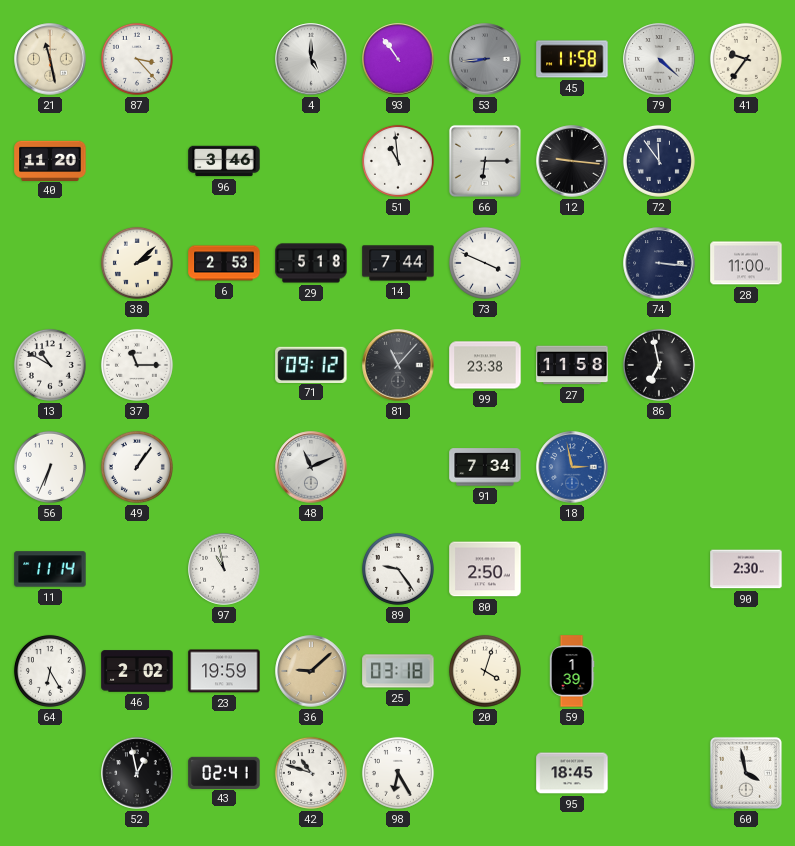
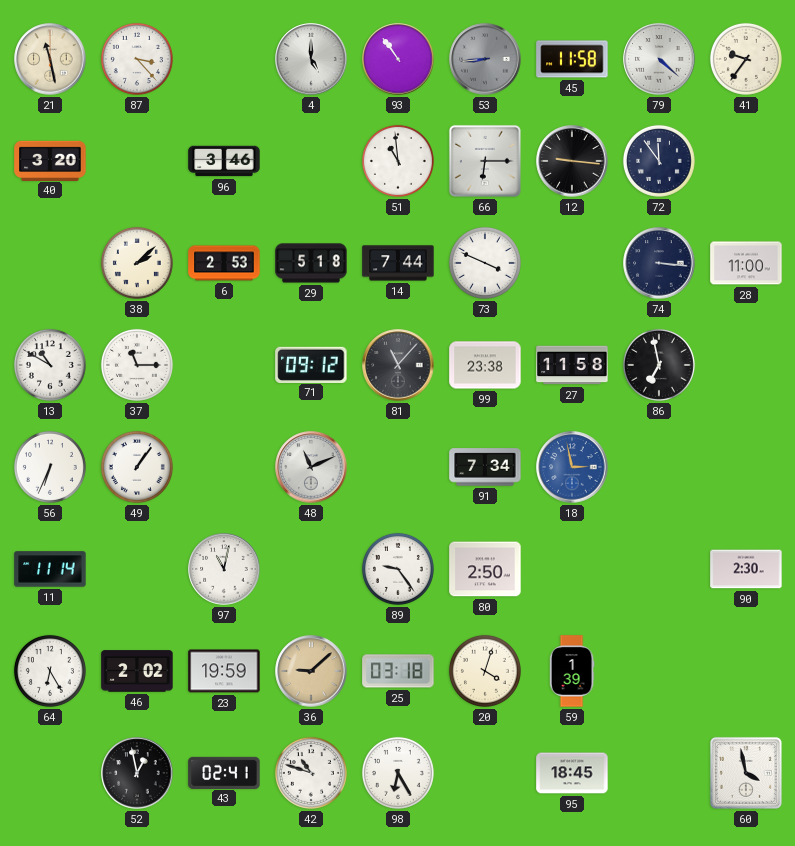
40: 11:20 -> 3:20 (50, 160)
97: 10:58 -> 11:02 (224, 569)
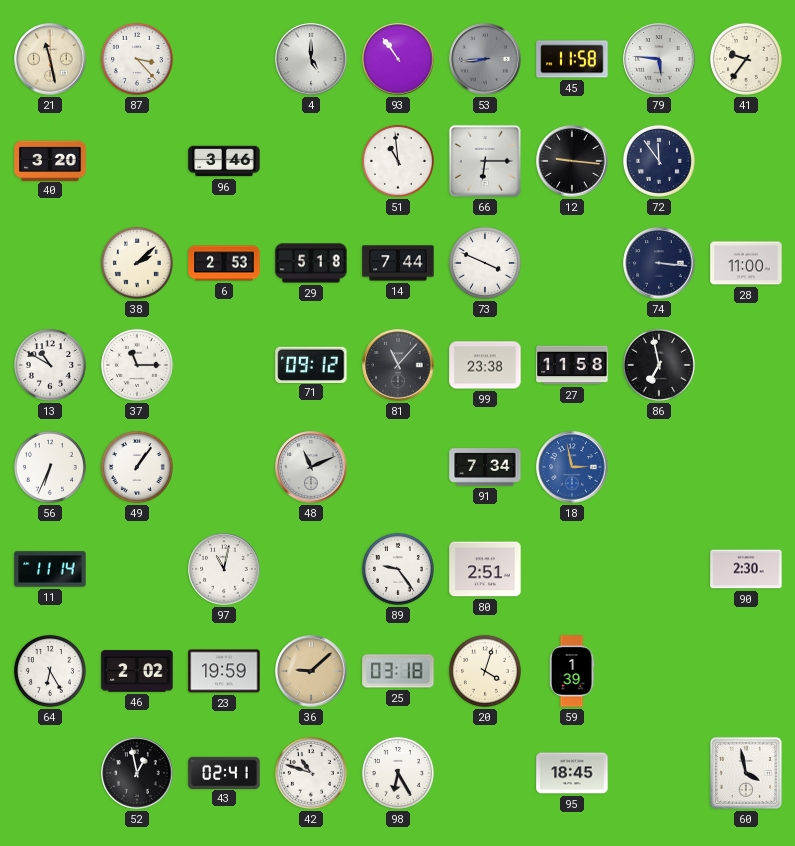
79: 4:22 -> 5:46 (659, 59)
80: 2:50 -> 2:51 (485, 569)
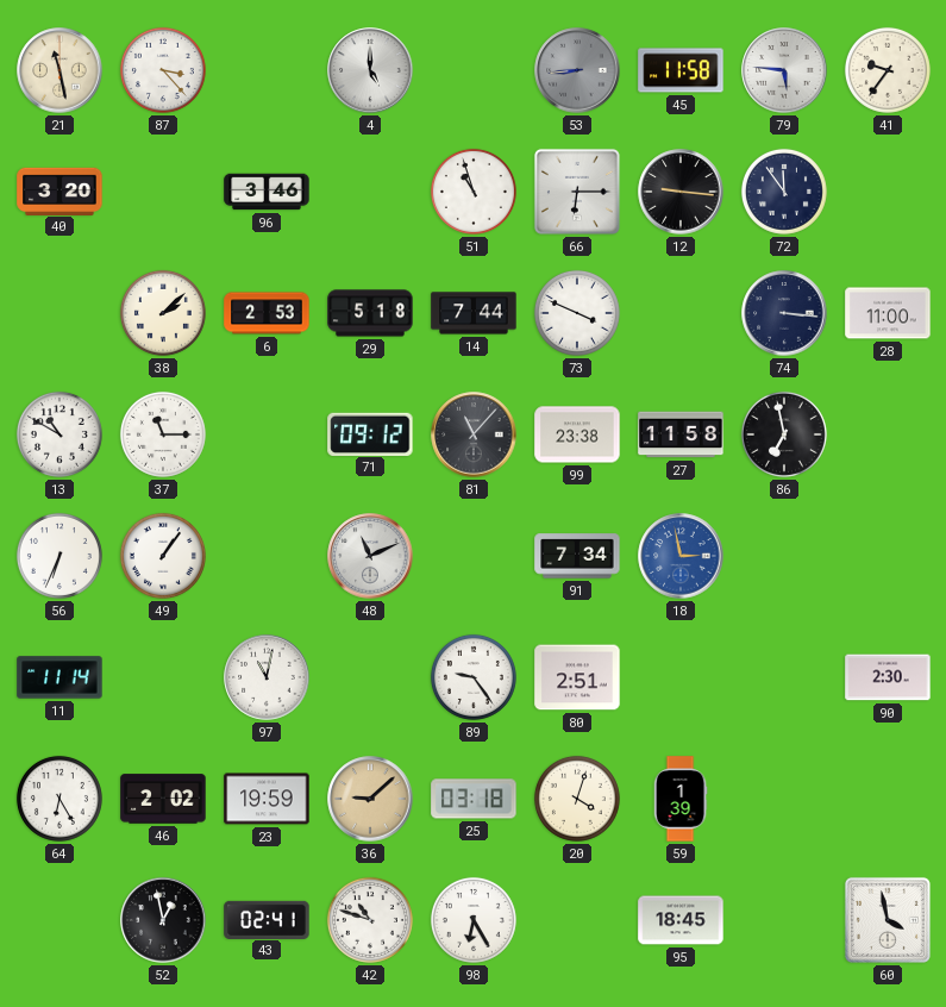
93: 10:54 -> none (398, 59)
51: 10:59 -> 10:57 (474, 192)
